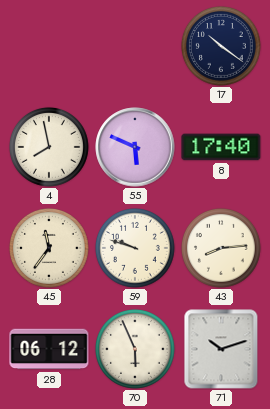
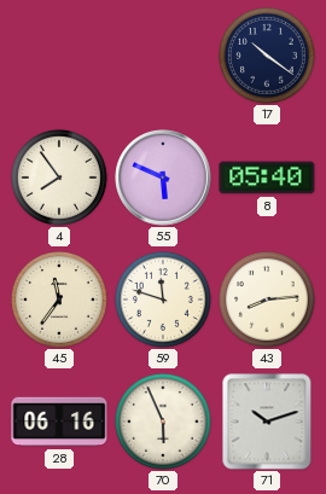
4: 7:58 -> 7:54 (59, 178)
8: 17:40 -> 05:40 (267, 178)
59: 9:48 -> 11:48 (163, 300)
28: 06:12 -> 06:16 (59, 422)
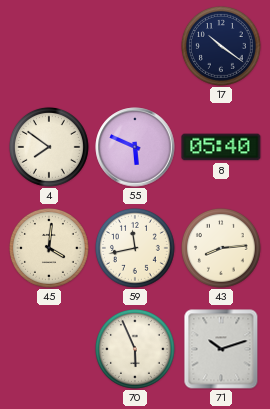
4: 7:54 -> 7:51 (49, 147)
45: 11:36 -> 4:01 (49, 248)
59: 11:48 -> 11:43 (135, 248)
28: 06:16 -> none (59, 422)
